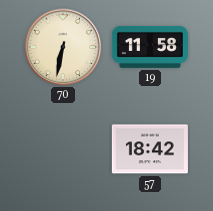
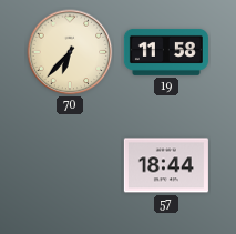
70: 6:32 -> 6:37 (70, 52)
57: 18:42 -> 18:44 (166, 165)
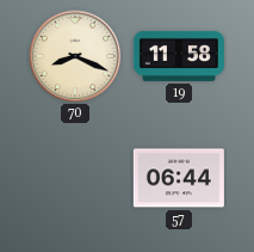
70: 6:37 -> 8:19 (75, 56)
57: 18:44 -> 06:44 (179, 178)
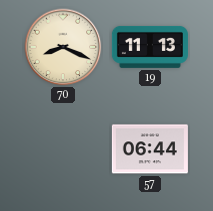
19: 11:58 -> 11:13 (150, 47)
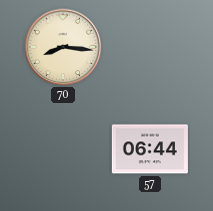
70: 8:19 -> 8:16 (63, 47)
19: 11:13 -> none (150, 47)
